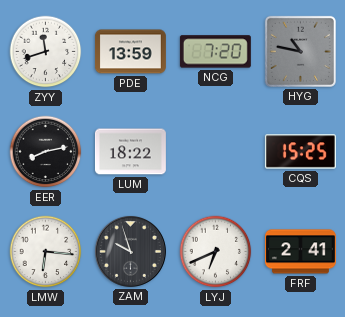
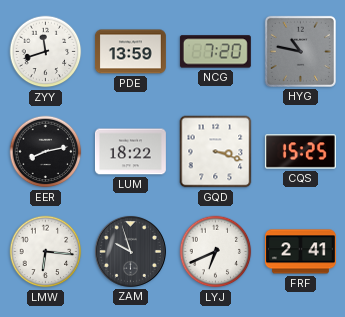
GQD: none -> 3:18 (216, 152)
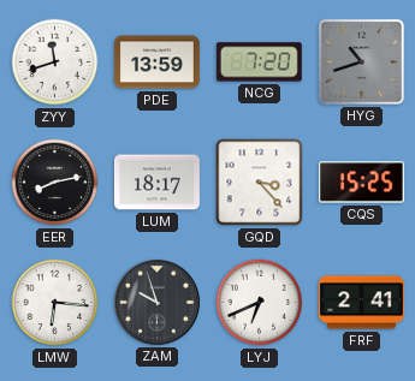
HYG: 10:47 -> 10:42 (361, 61)
LUM: 18:22 -> 18:17 (156, 183)
GQD: 3:18 -> 3:23 (260, 183)
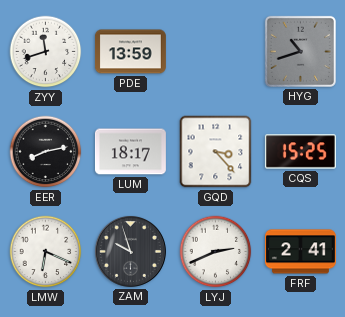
NCG: 7:20 -> none (259, 62)
LMW: 6:16 -> 6:19 (46, 252)
LYJ: 6:41 -> 2:41 (216, 252)
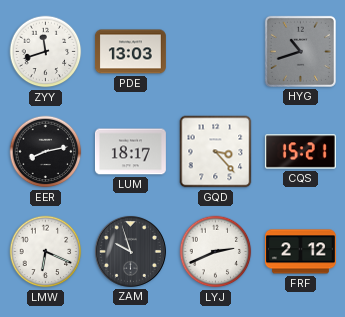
PDE: 13:59 -> 13:03 (130, 52)
CQS: 15:25 -> 15:21 (300, 152)
FRF: 2:41 -> 2:12 (300, 252)
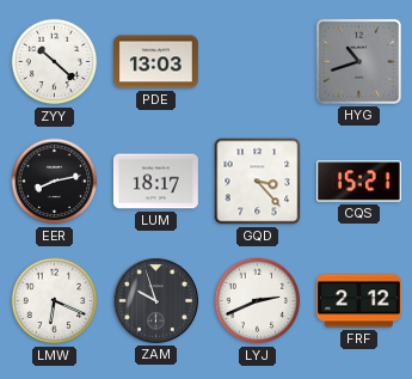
ZYY: 11:42 -> 10:22 (55, 62)
